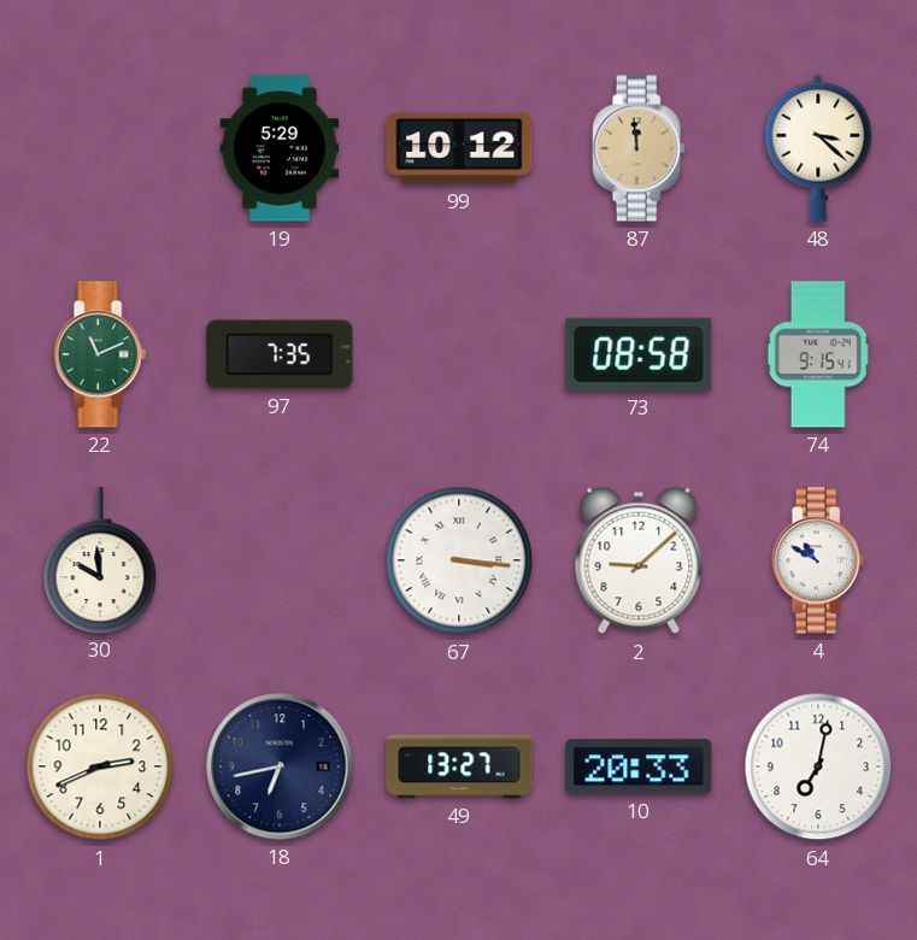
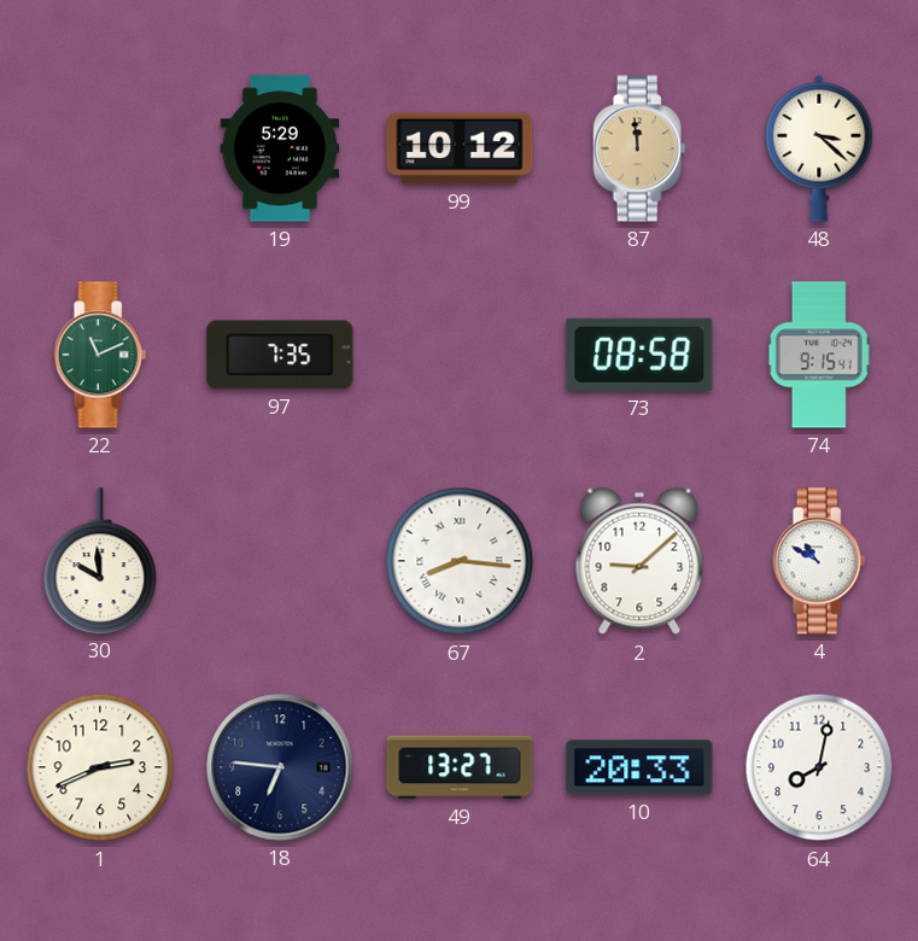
67: 3:16 -> 8:16 (460, 561)
18: 6:43 -> 6:46 (280, 767)
64: 7:02 -> 8:02 (819, 767)
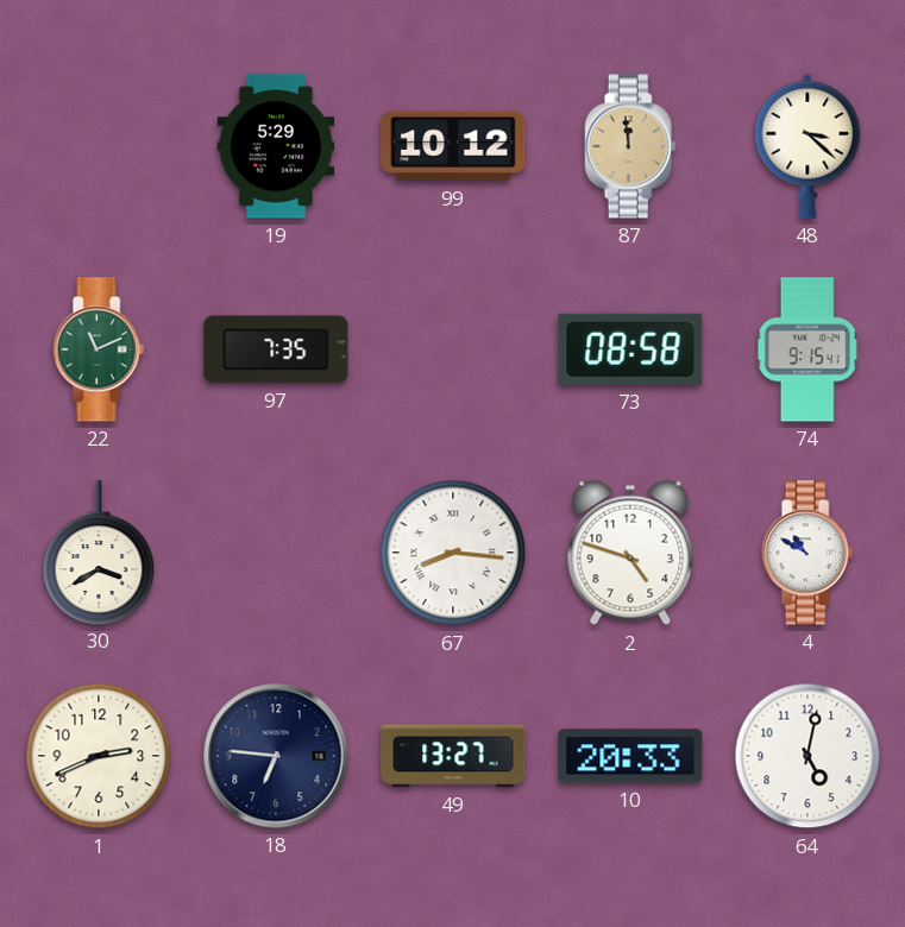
30: 9:59 -> 3:40 (99, 553)
2: 9:08 -> 4:48 (630, 553)
64: 8:02 -> 5:02 (807, 756)
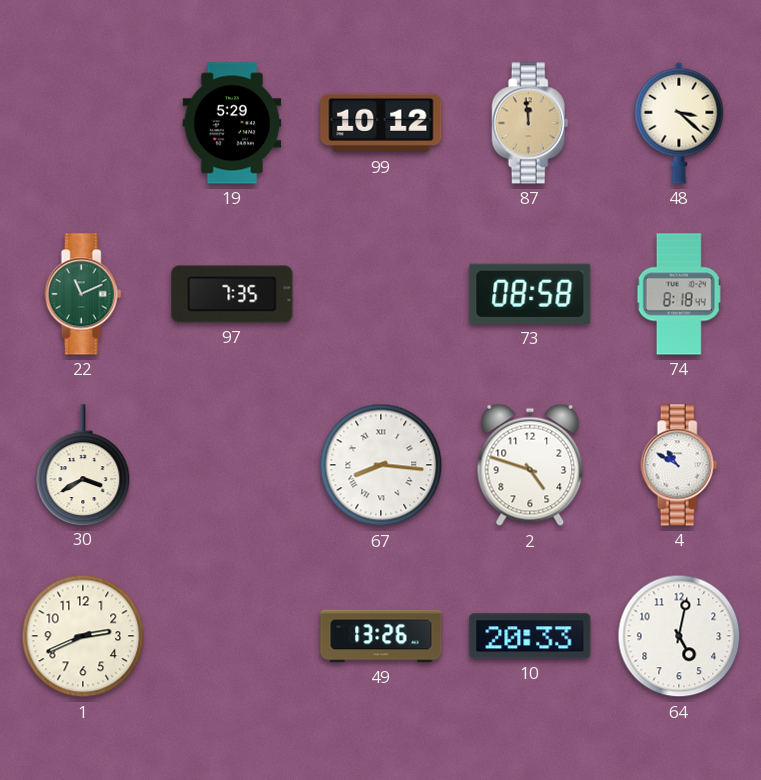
74: 9:15 -> 8:18 (679, 294)
18: 6:46 -> none (276, 756)
49: 13:27 -> 13:26 (381, 636)
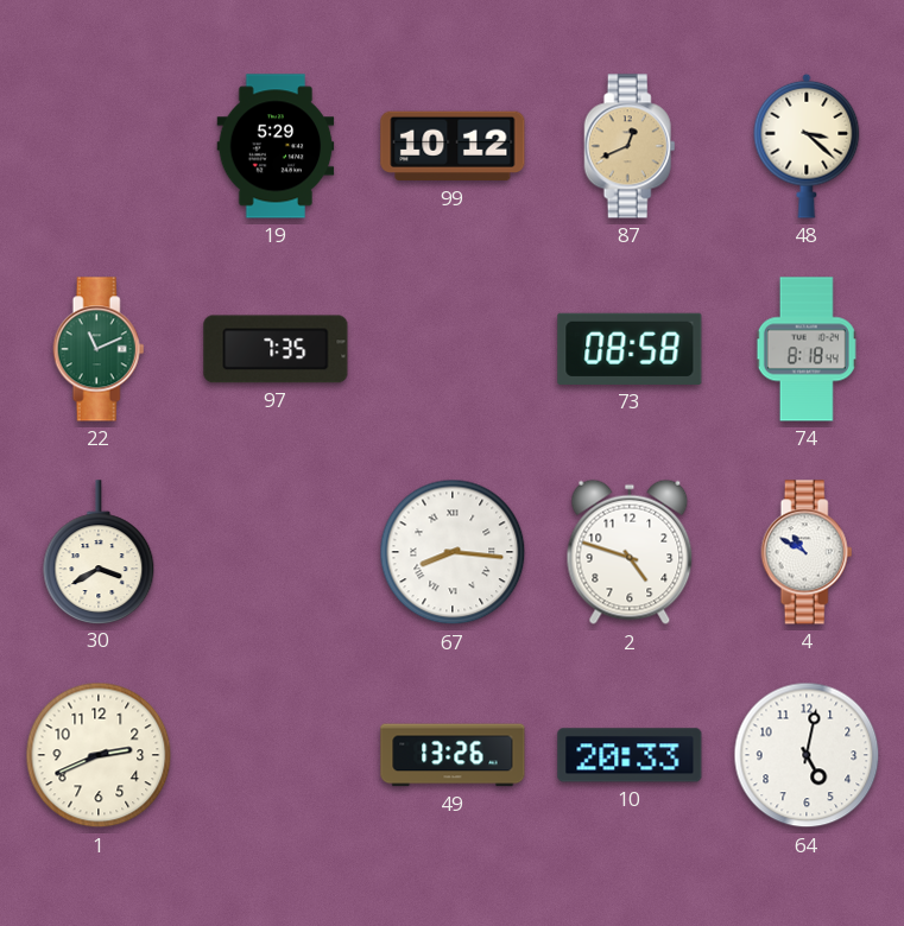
87: 11:59 -> 12:41 (630, 146)
